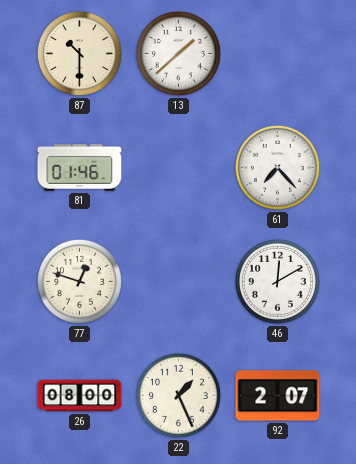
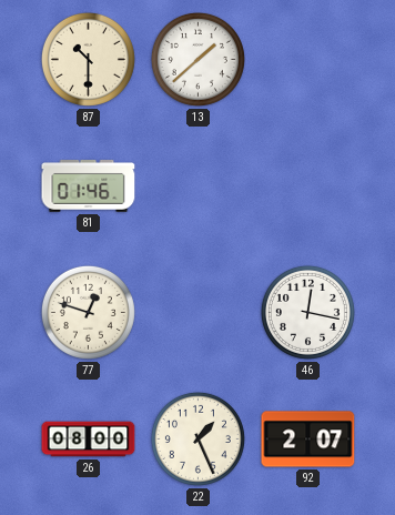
61: 7:23 -> none (277, 167)
46: 12:10 -> 12:17 (307, 312)
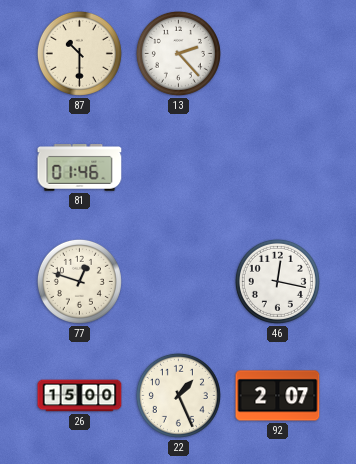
13: 1:38 -> 2:23 (178, 53)
26: 08:00 -> 15:00 (80, 396)
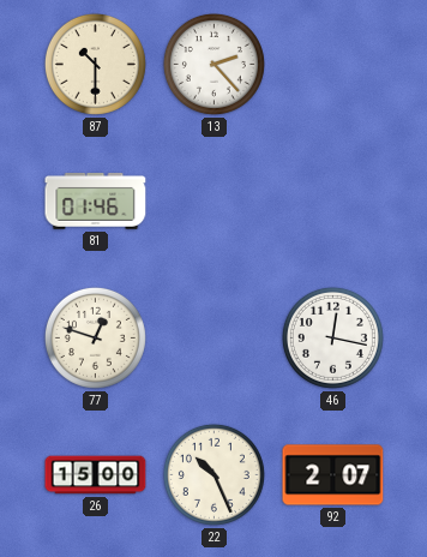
22: 1:26 -> 10:26 (213, 474)
